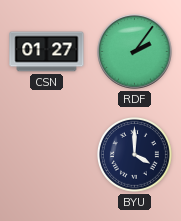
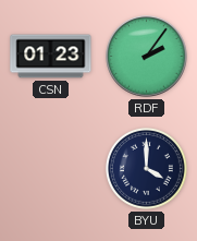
CSN: 01:27 -> 01:23 (51, 57)
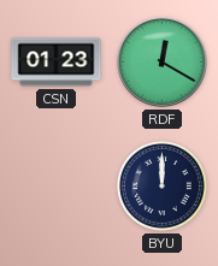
RDF: 2:06 -> 12:20 (163, 63)
BYU: 4:00 -> 12:00 (161, 185)
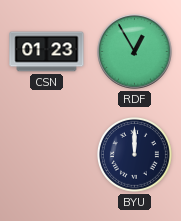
RDF: 12:20 -> 12:55 (135, 52)
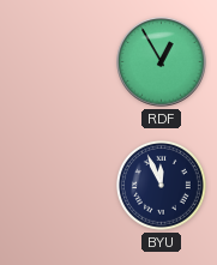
CSN: 01:23 -> none (47, 52)
BYU: 12:00 -> 11:56 (161, 185)
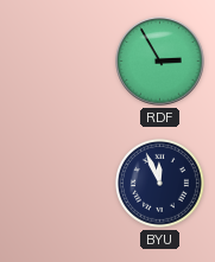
RDF: 12:55 -> 2:55 (160, 62)
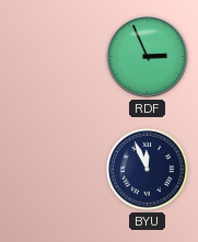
RDF: 2:55 -> 2:56 (148, 57)
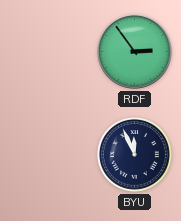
RDF: 2:56 -> 2:54 (135, 52)
